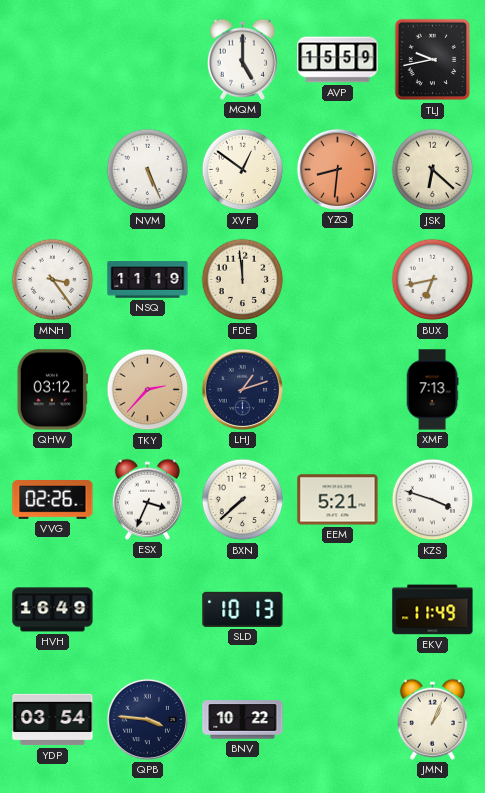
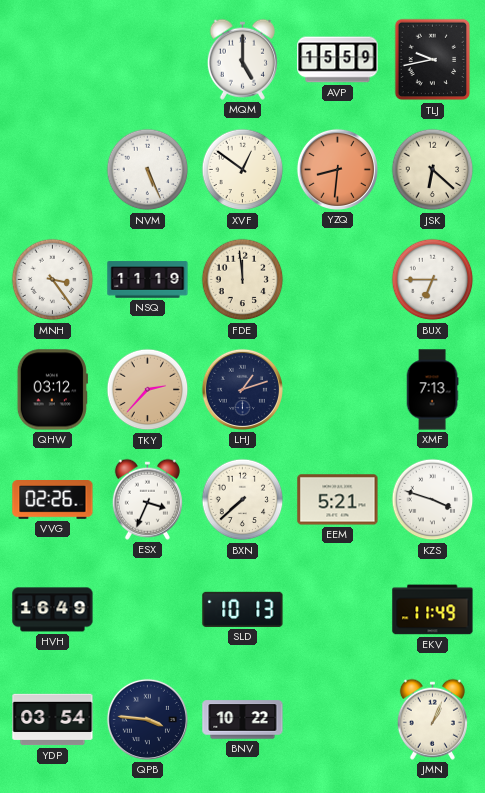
BUX: 6:43 -> 6:45 (433, 280)
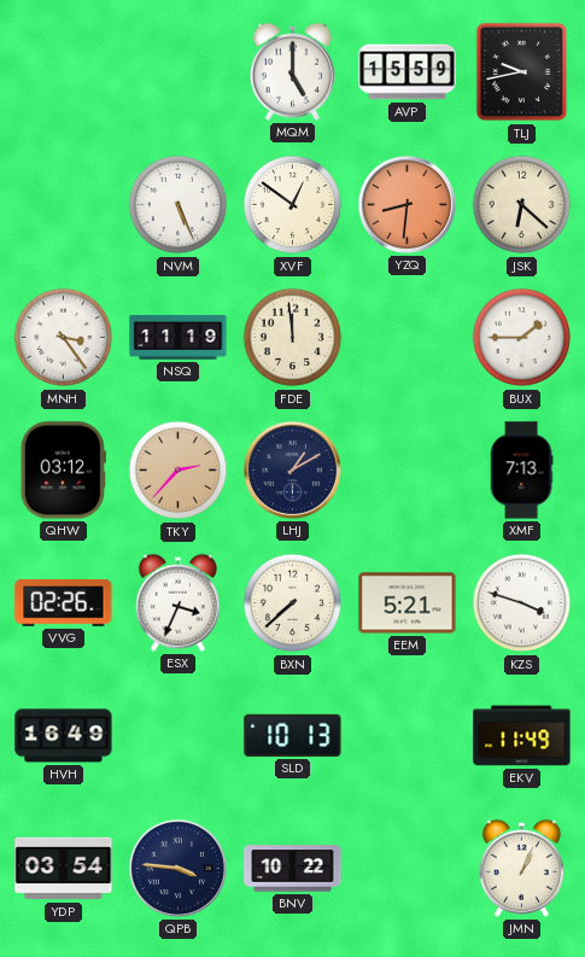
BUX: 6:45 -> 1:45 (522, 338)
LHJ: 1:12 -> 1:10 (292, 469)
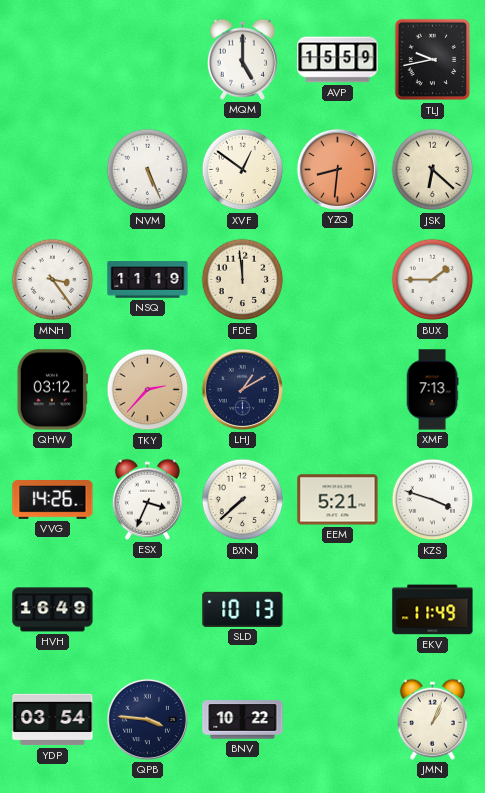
VVG: 02:26 -> 14:26 (53, 500)
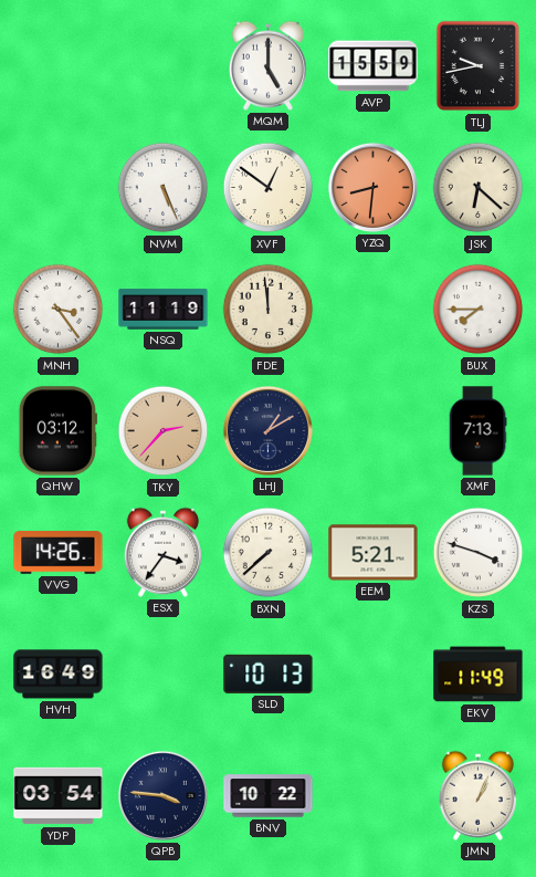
BUX: 1:45 -> 7:45 (479, 310)
ESX: 3:34 -> 3:36 (162, 552)
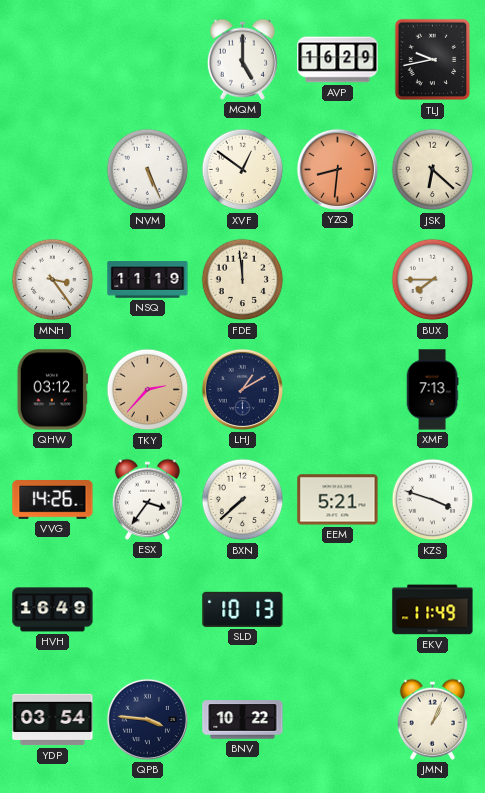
AVP: 15:59 -> 16:29 (338, 60)
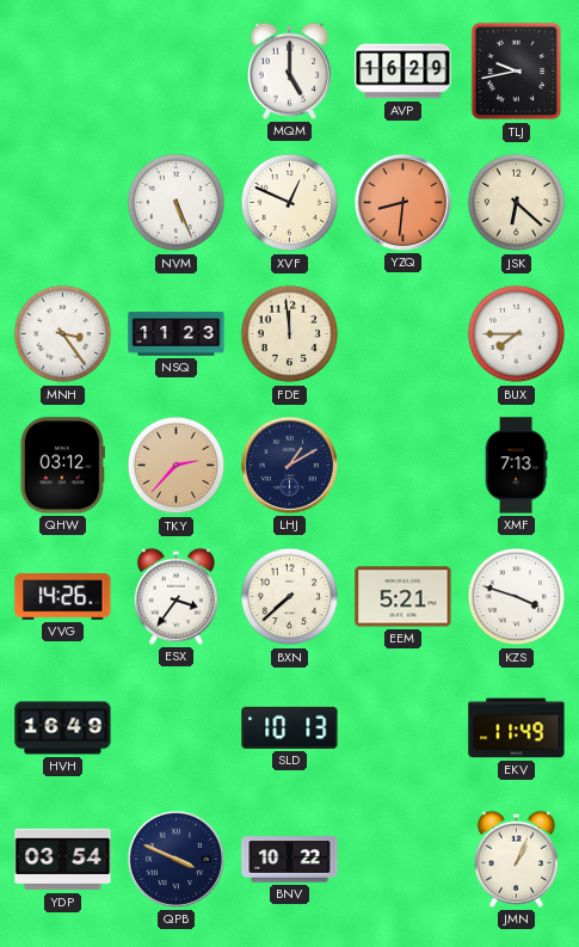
XVF: 12:51 -> 12:49 (290, 203)
NSQ: 11:19 -> 11:23 (177, 334)
QPB: 3:46 -> 3:49 (175, 859)
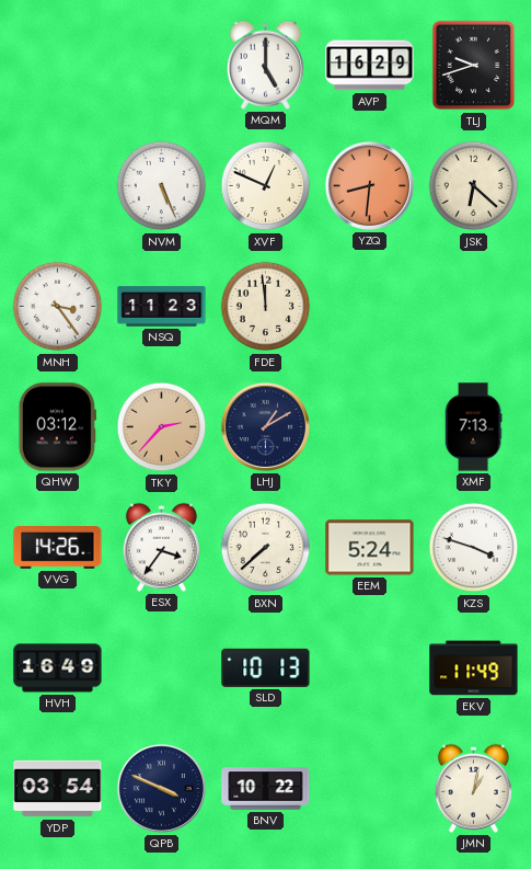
TLJ: 9:43 -> 9:42 (474, 66)
BUX: 7:45 -> none (517, 334)
EEM: 5:21 -> 5:24 (370, 548)
JMN: 1:04 -> 1:02 (473, 788)
